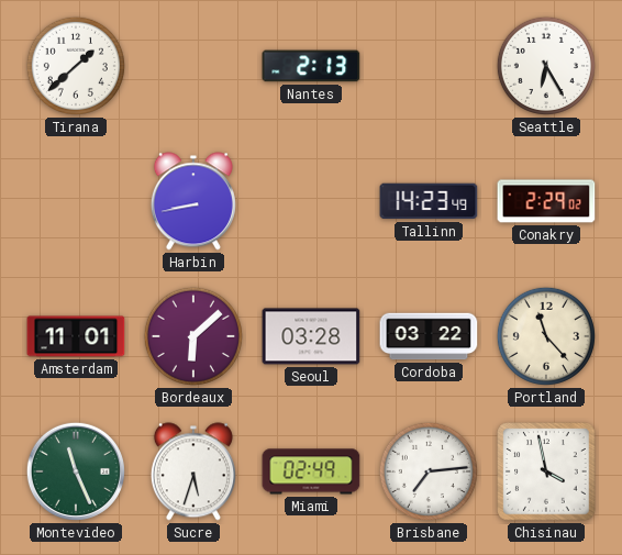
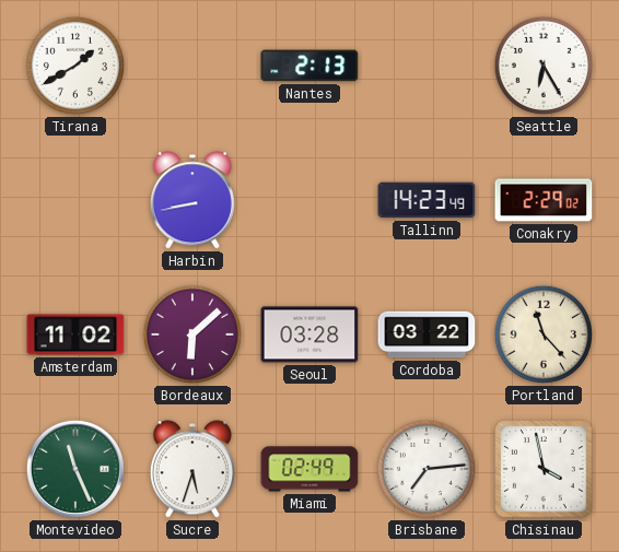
Tirana: 1:38 -> 1:40 (75, 66)
Amsterdam: 11:01 -> 11:02 (75, 334)
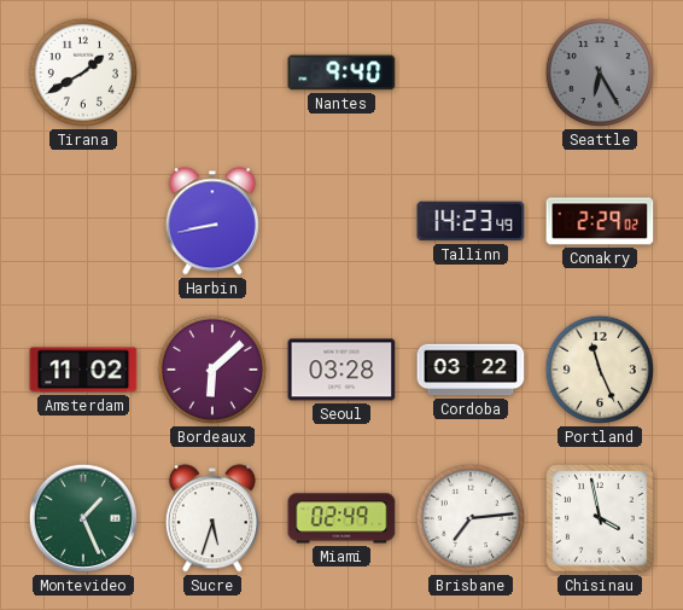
Nantes: 2:13 -> 9:40 (341, 72)
Seattle dial: white -> grey (600, 72)
Portland: 11:23 -> 11:26 (600, 370)
Montevideo: 11:26 -> 1:26 (83, 518)
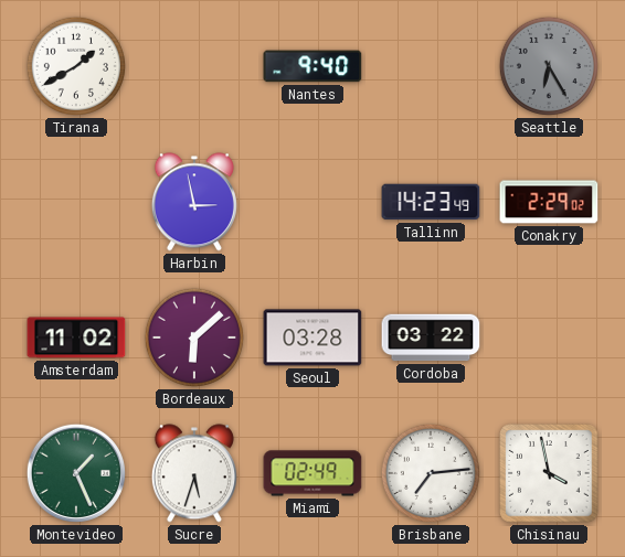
Harbin: 8:43 -> 2:58 (194, 202)
Portland: 11:26 -> none (600, 370)
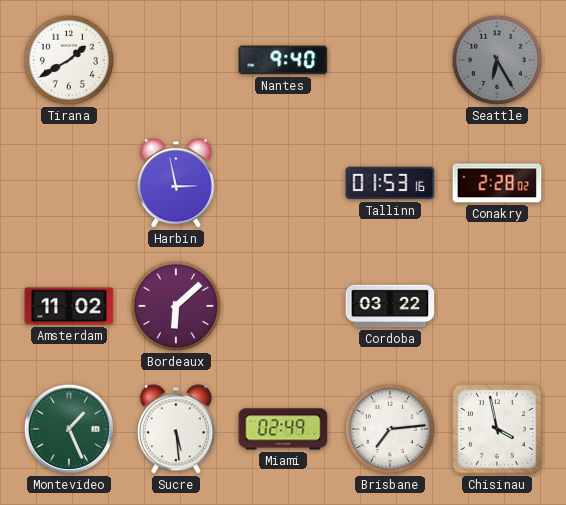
Tallinn: 14:23 -> 01:53 (390, 183)
Conakry: 2:29 -> 2:28 (497, 183)
Seoul: 03:28 -> none (312, 338)
Sucre: 5:33 -> 5:29 (176, 429)
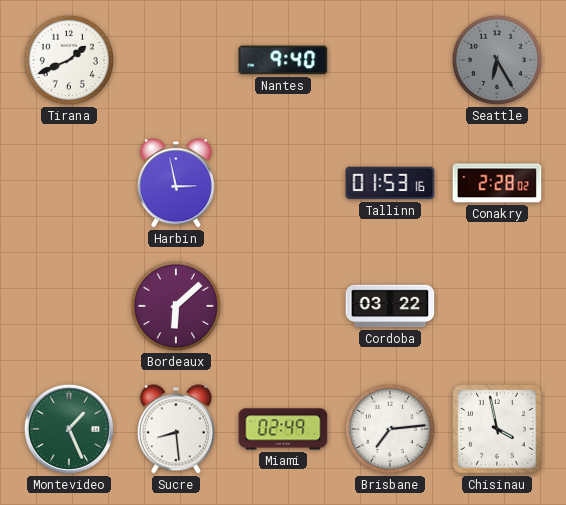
Tirana: 1:40 -> 1:41 (69, 60)
Amsterdam: 11:02 -> none (69, 306)
Sucre: 5:29 -> 8:29 (176, 429)
